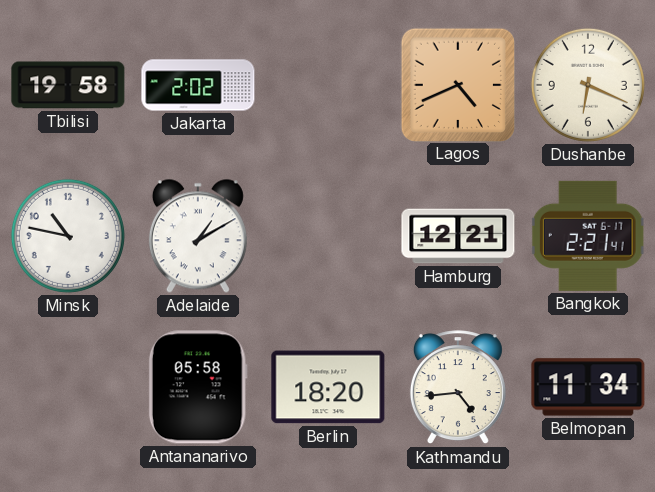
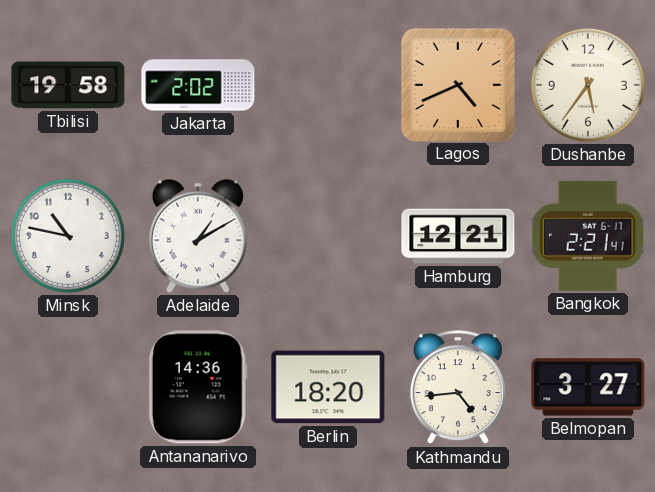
Dushanbe: 6:19 -> 5:36 (588, 85)
Antananarivo: 05:58 -> 14:36 (198, 387)
Belmopan: 11:34 -> 3:27 (588, 387)
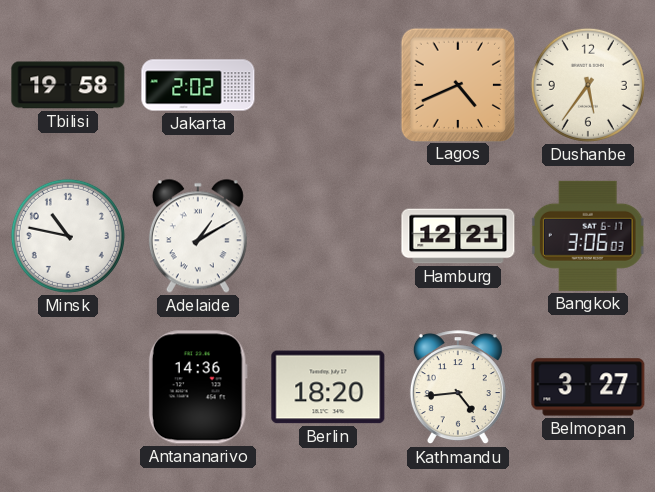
Bangkok: 2:21 -> 3:06 (588, 236)
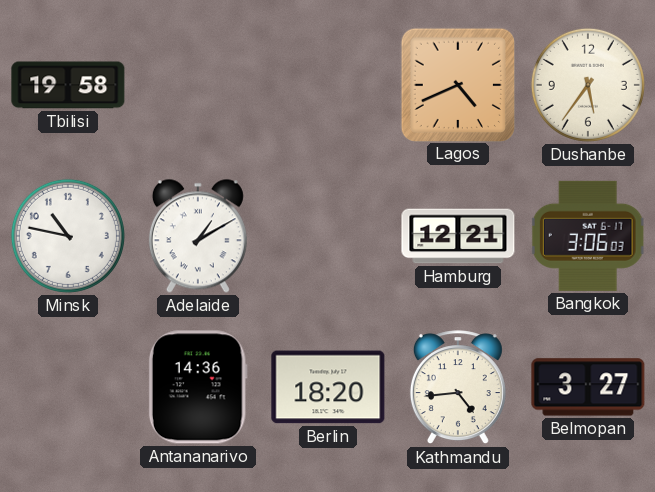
Jakarta: 2:02 -> none (198, 85)
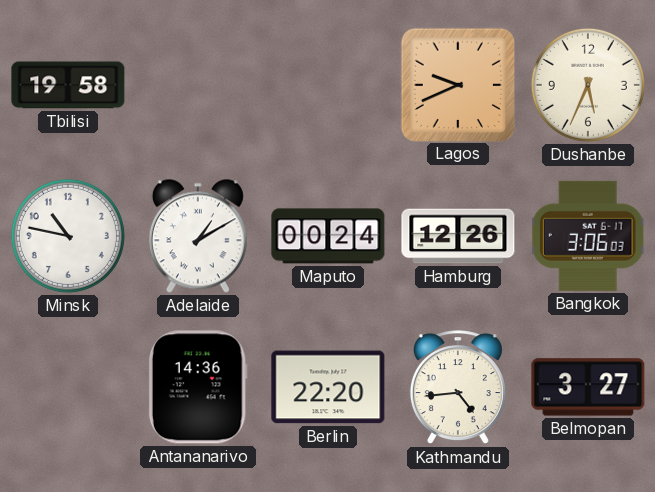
Lagos: 4:41 -> 9:41 (457, 84)
Dushanbe: 5:36 -> 5:34 (588, 85)
Maputo: none -> 00:24 (328, 236)
Hamburg: 12:21 -> 12:26 (458, 236)
Berlin: 18:20 -> 22:20 (328, 387)
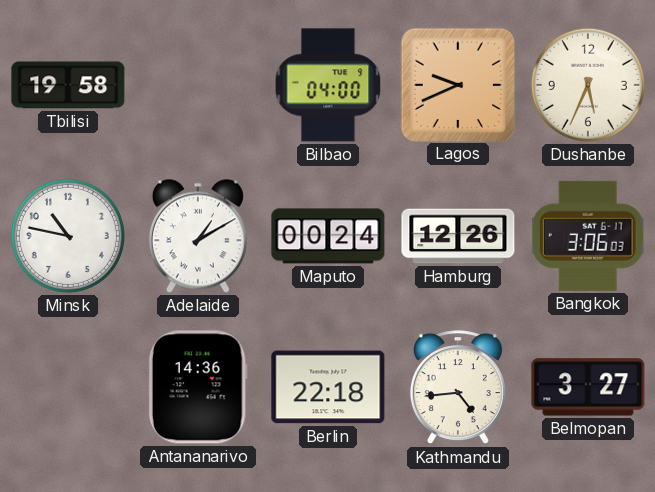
Bilbao: none -> 04:00 (328, 85)
Berlin: 22:20 -> 22:18 (328, 387)
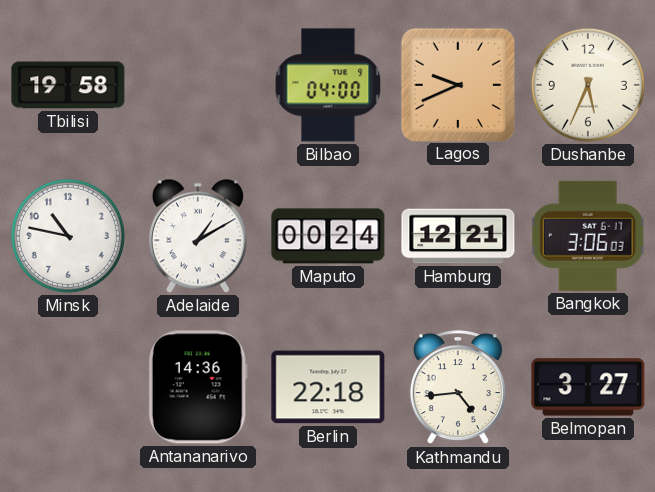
Hamburg: 12:26 -> 12:21 (458, 236)
